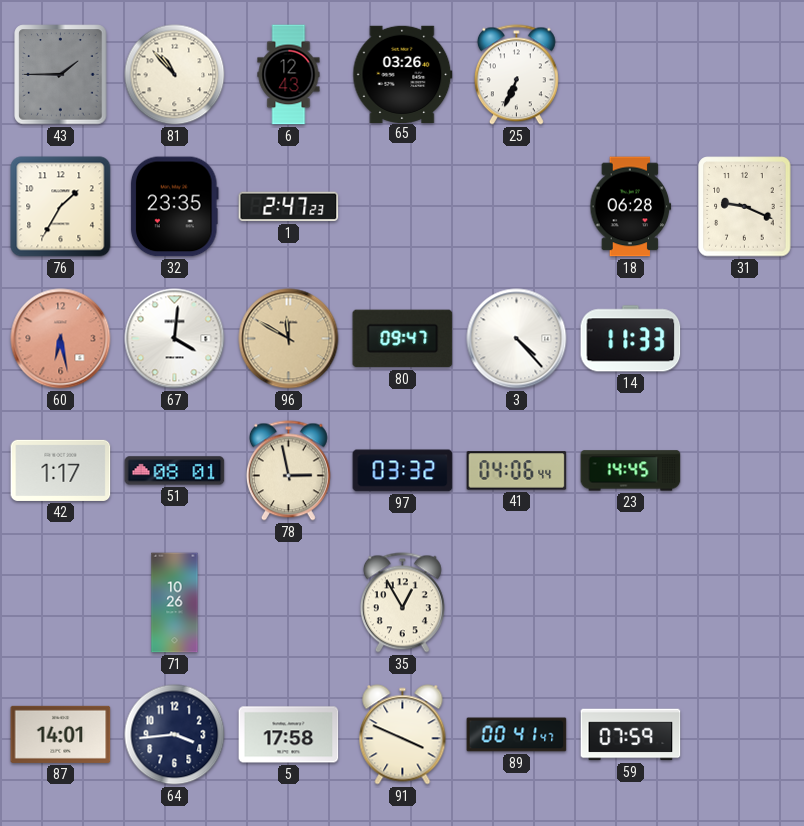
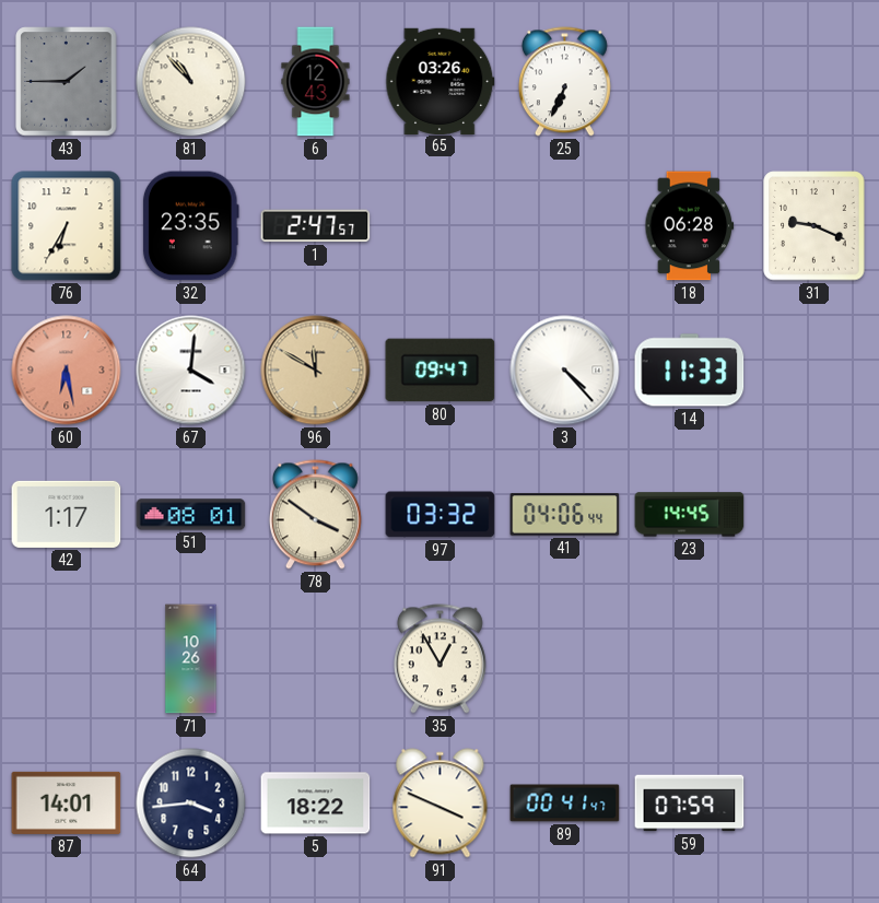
76: 1:35 -> 6:35 (67, 226)
1: 2:47:23 -> 2:47:57 (316, 226)
78: 2:58 -> 3:51 (315, 515)
5: 17:58 -> 18:22 (316, 804)
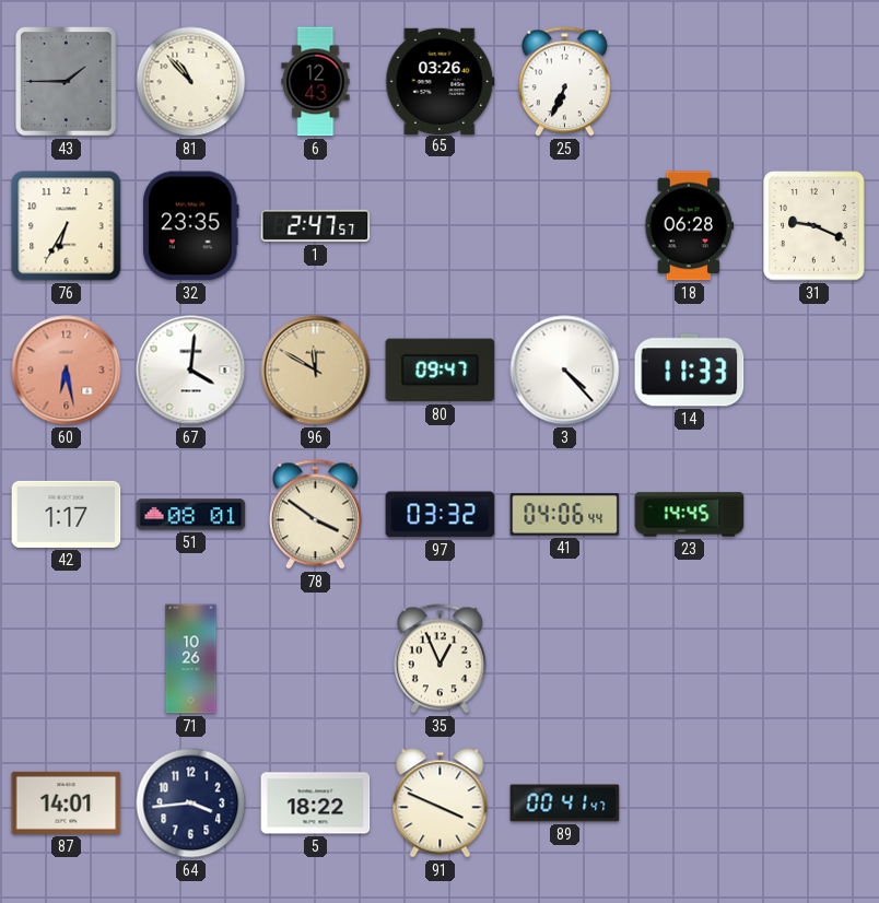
35: 12:55 -> 12:56 (440, 659)
59: 07:59 -> none (690, 804)
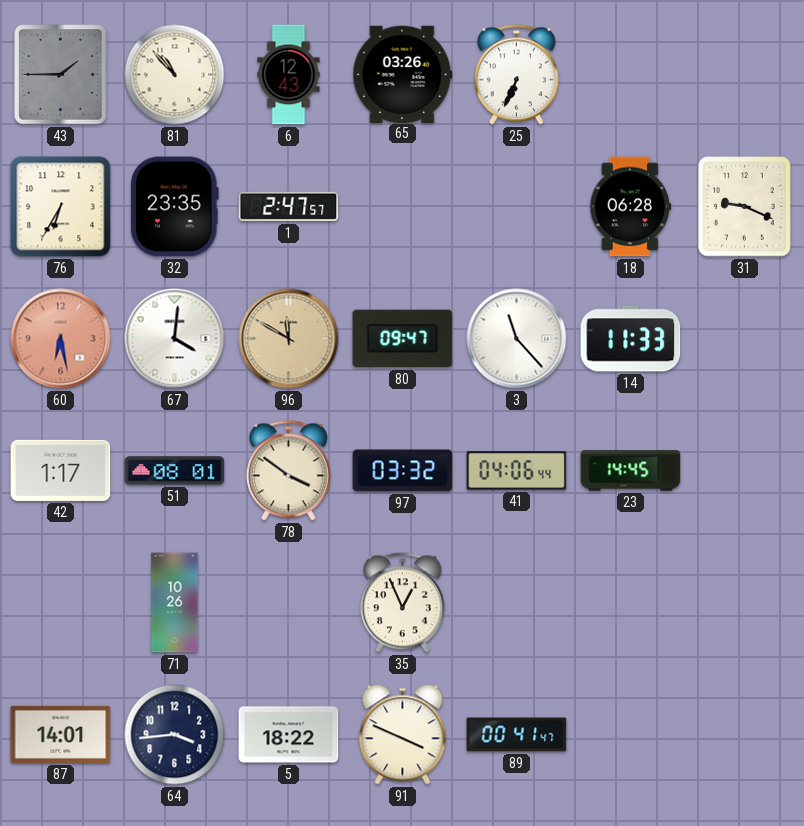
3: 4:23 -> 11:23 (517, 339)
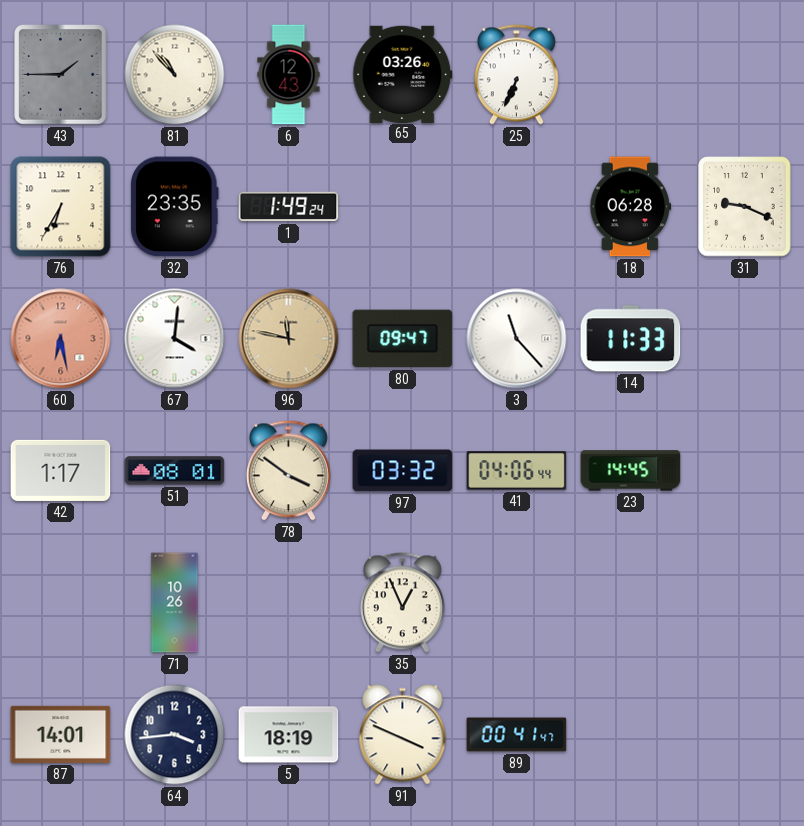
1: 2:47 -> 1:49 (289, 207)
96: 11:50 -> 11:47 (289, 339)
5: 18:22 -> 18:19 (289, 735)
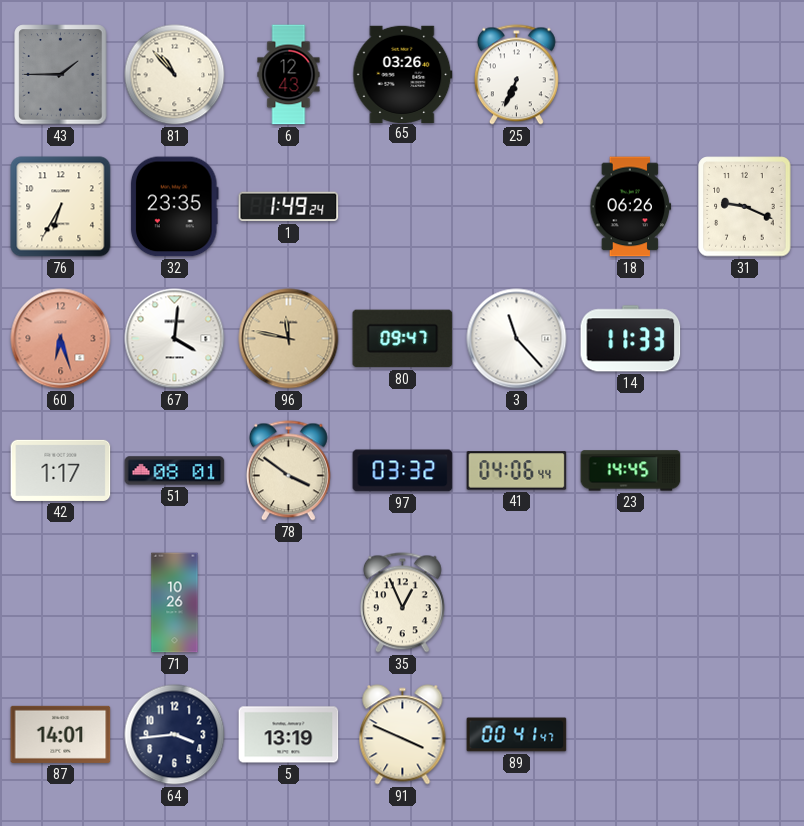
18: 06:28 -> 06:26 (631, 207)
60: 6:28 -> 6:27 (61, 339)
5: 18:19 -> 13:19 (289, 735)
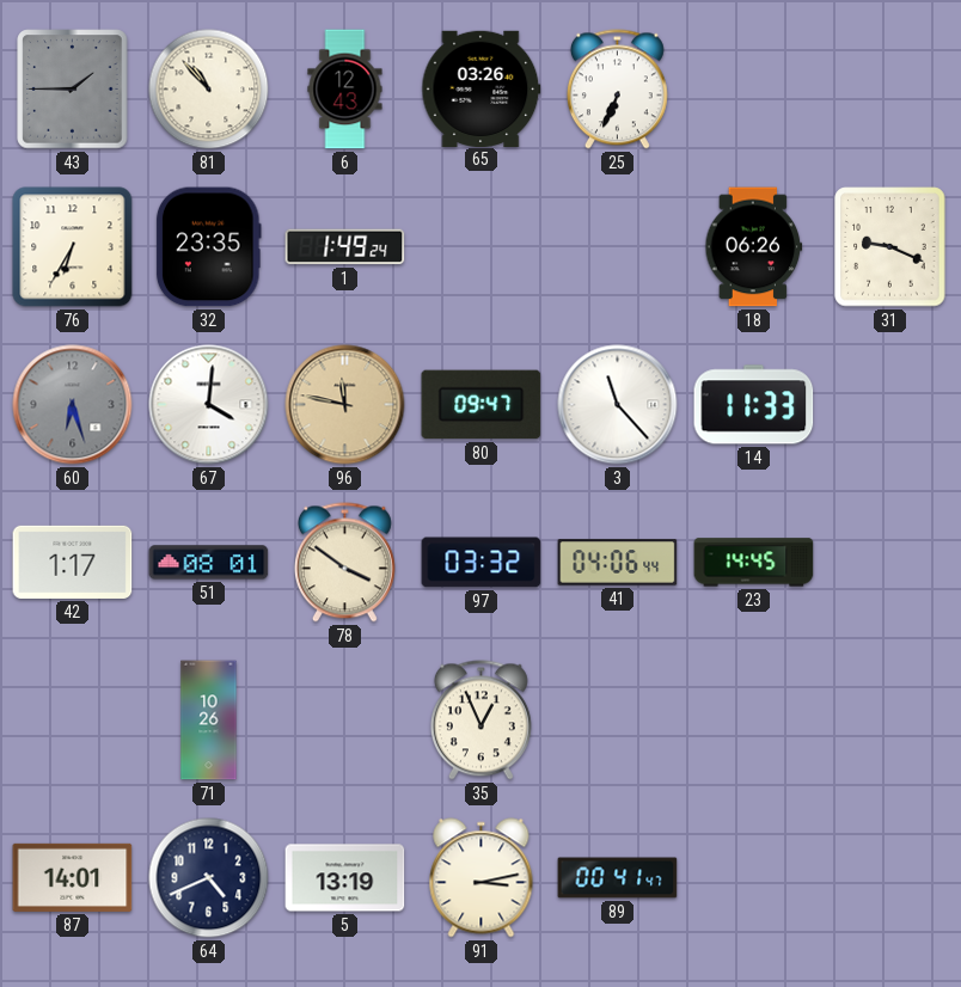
60 dial: salmon -> grey (73, 405)
64: 3:44 -> 4:41 (209, 878)
91: 3:49 -> 3:13 (482, 878)
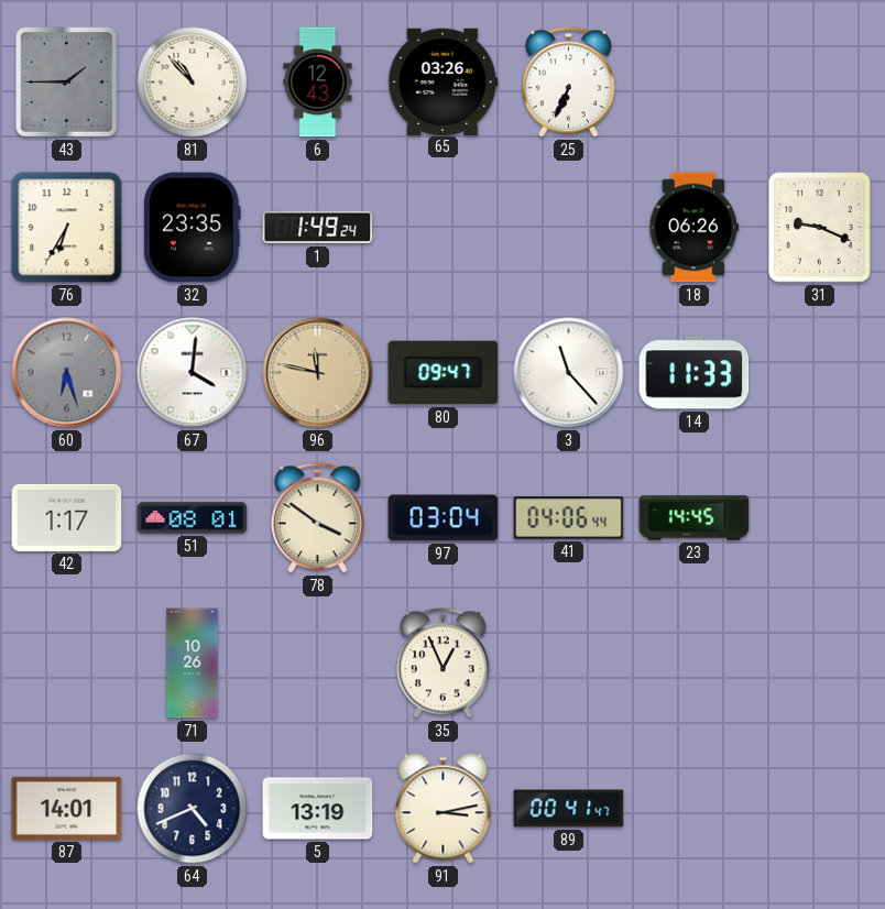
97: 03:32 -> 03:04 (444, 518)
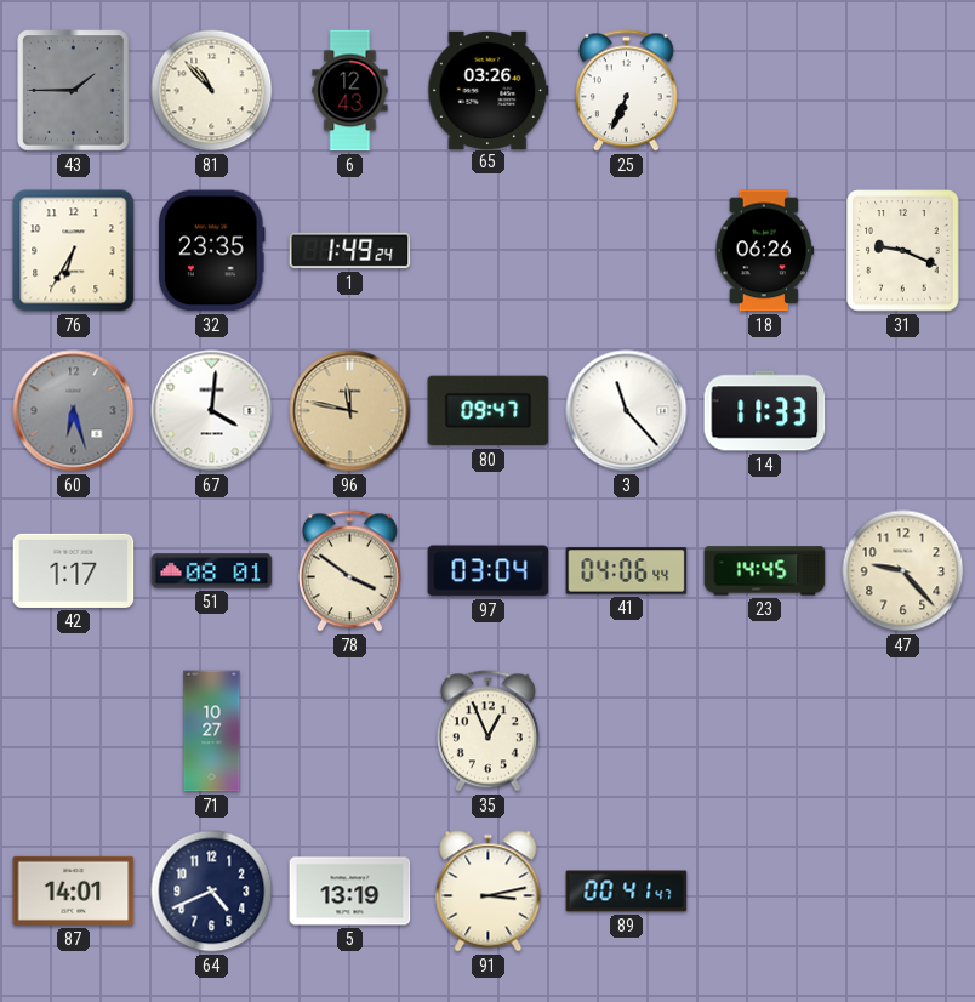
47: none -> 9:23 (903, 571)
71: 10:26 -> 10:27 (212, 731)
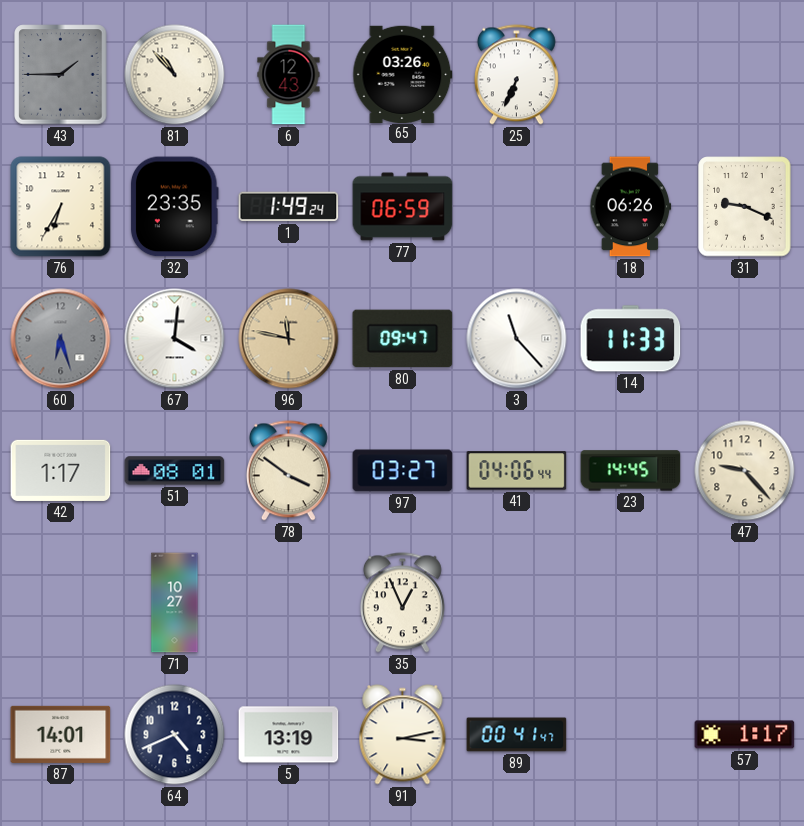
77: none -> 06:59 (403, 207)
97: 03:04 -> 03:27 (403, 471)
57: none -> 1:17 (745, 735)
